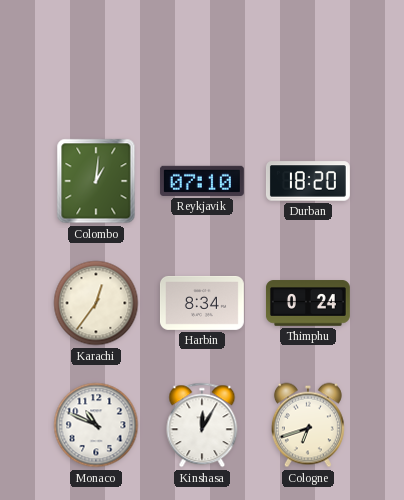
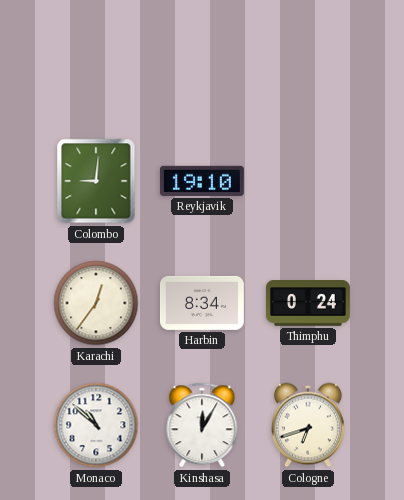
Colombo: 1:01 -> 9:01 (96, 181)
Reykjavik: 07:10 -> 19:10 (202, 181)
Durban: 18:20 -> none (308, 181)
Monaco: 10:49 -> 10:52 (96, 425)
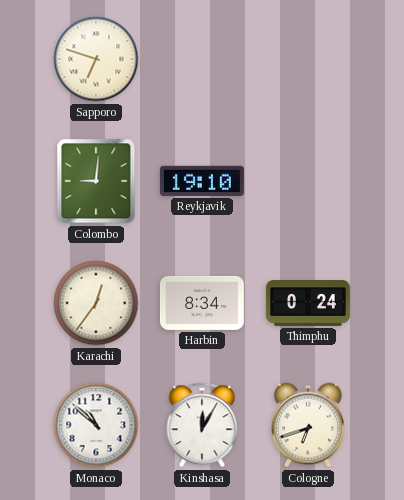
Sapporo: none -> 6:48 (96, 59)
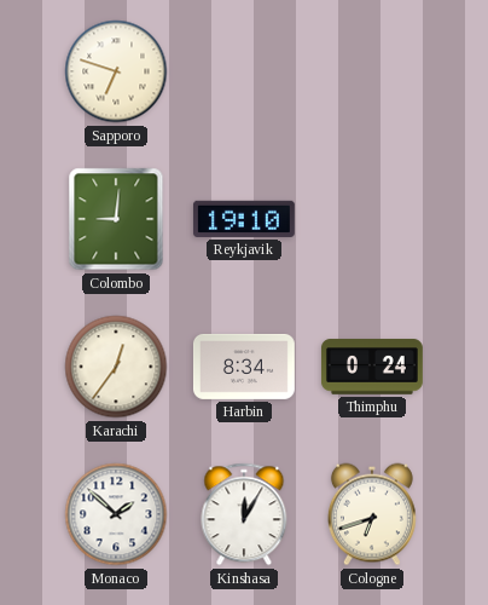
Monaco: 10:52 -> 1:52 (116, 514)
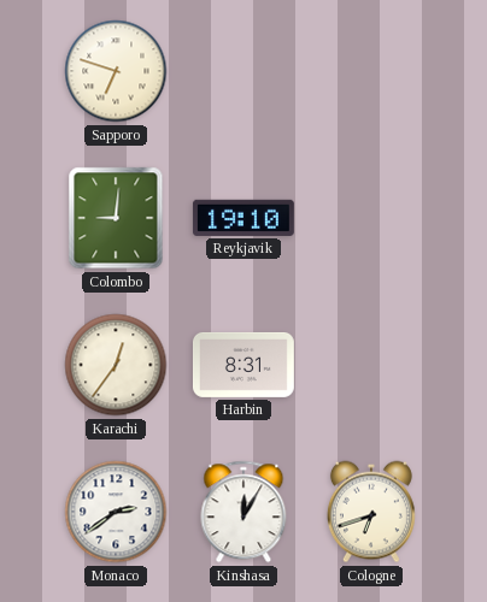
Harbin: 8:34 -> 8:31 (243, 365)
Thimphu: 0:24 -> none (372, 367)
Monaco: 1:52 -> 2:39 (116, 512)
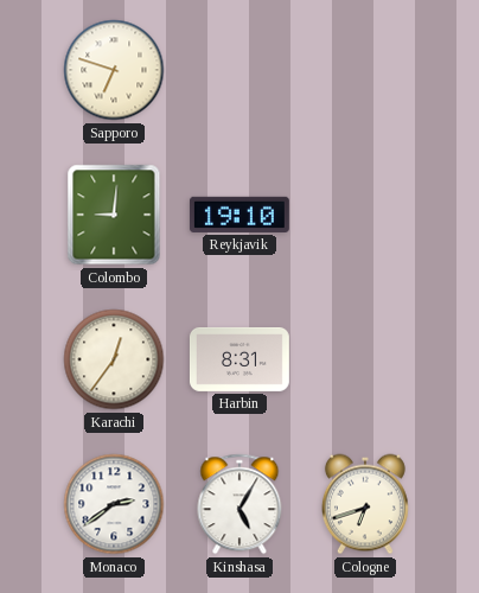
Kinshasa: 12:05 -> 5:05 (239, 504)
